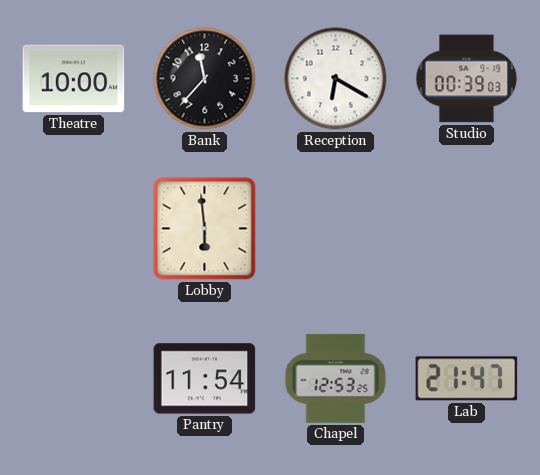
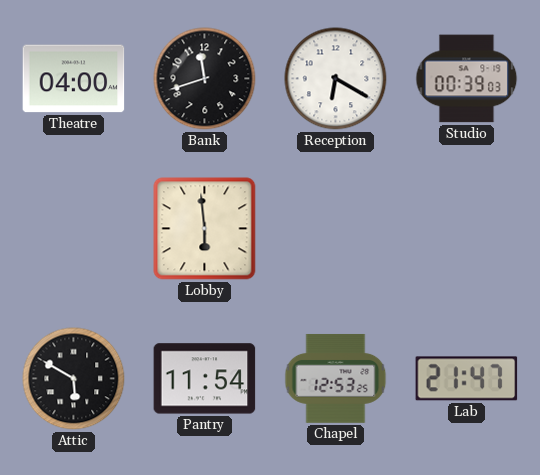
Theatre: 10:00 -> 04:00 (74, 79)
Bank: 11:37 -> 11:42 (205, 79)
Attic: none -> 5:50 (74, 379)
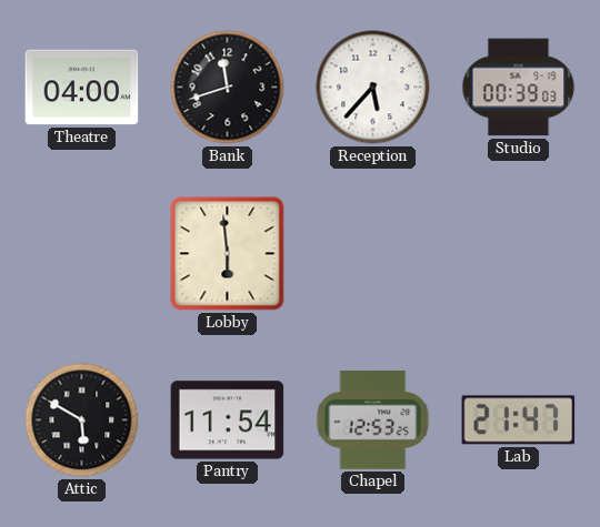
Reception: 6:20 -> 5:37 (373, 88)
